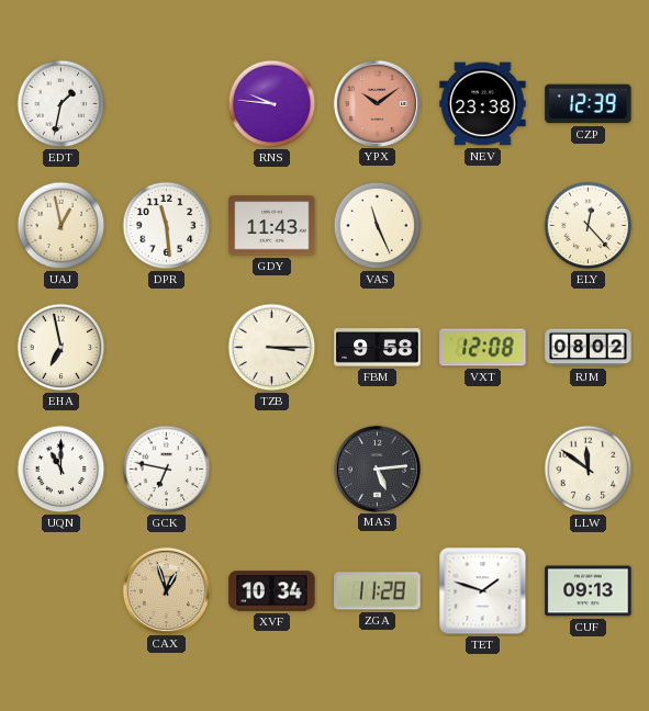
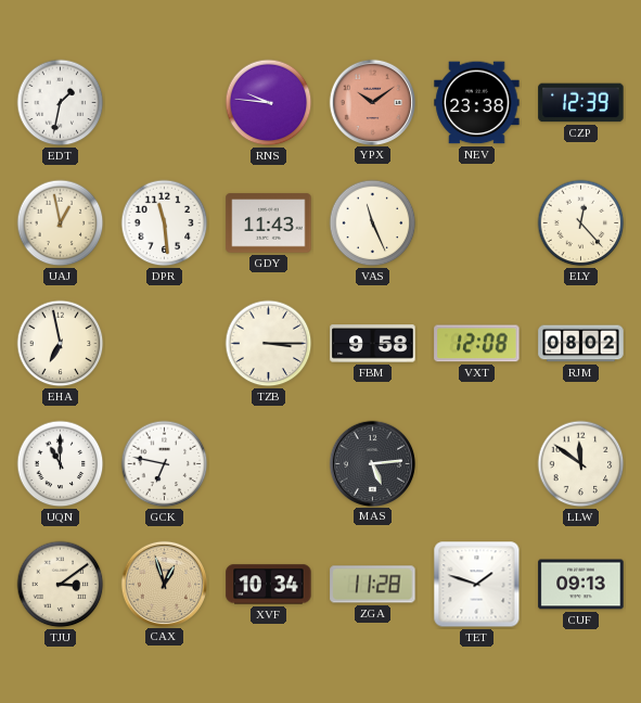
TJU: none -> 3:09 (61, 585)
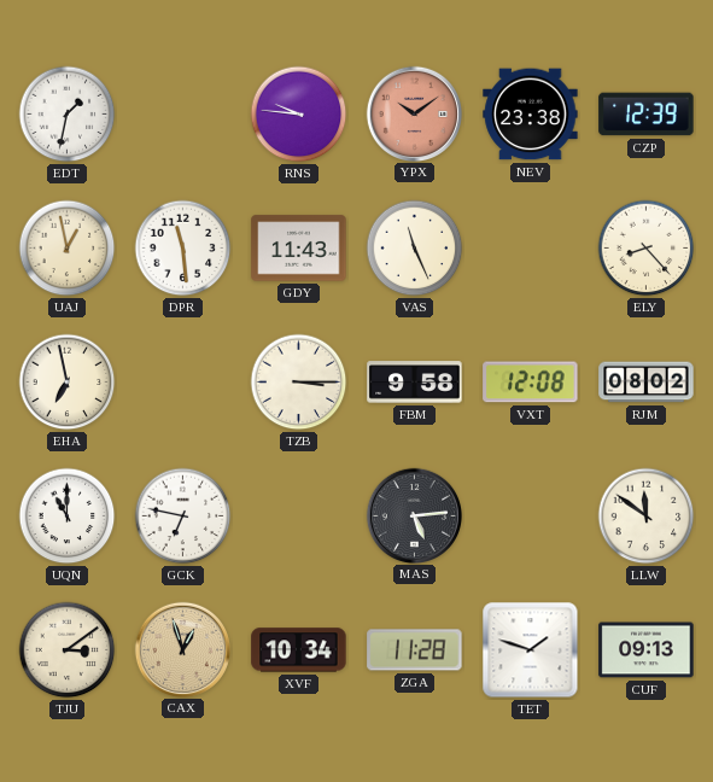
ELY: 12:23 -> 8:23 (647, 249)
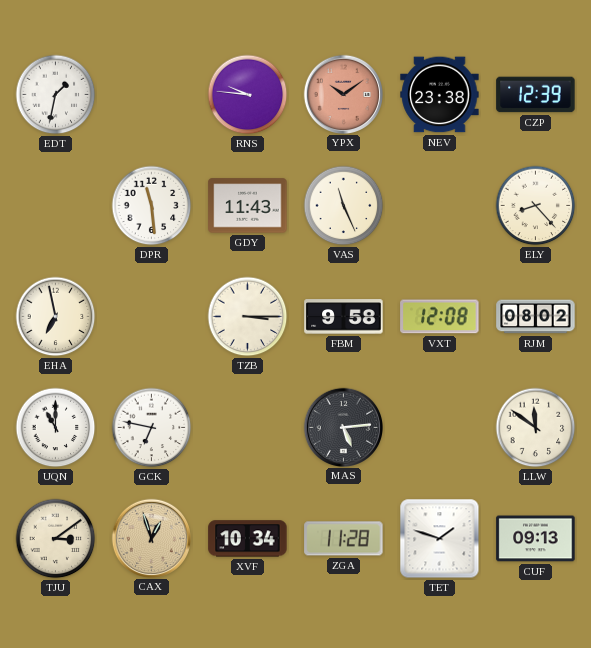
UAJ: 12:58 -> none (68, 249)
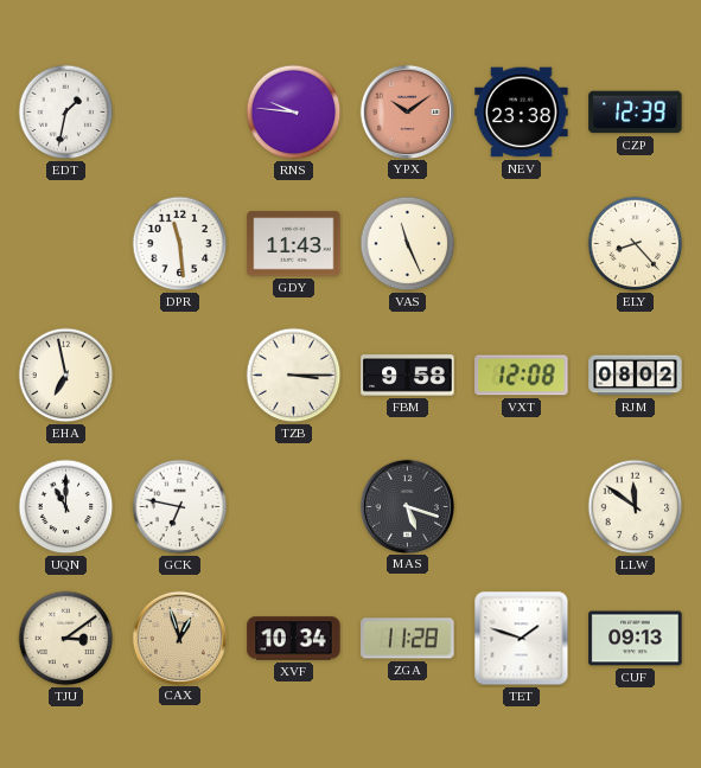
MAS: 5:14 -> 5:18 (407, 506)
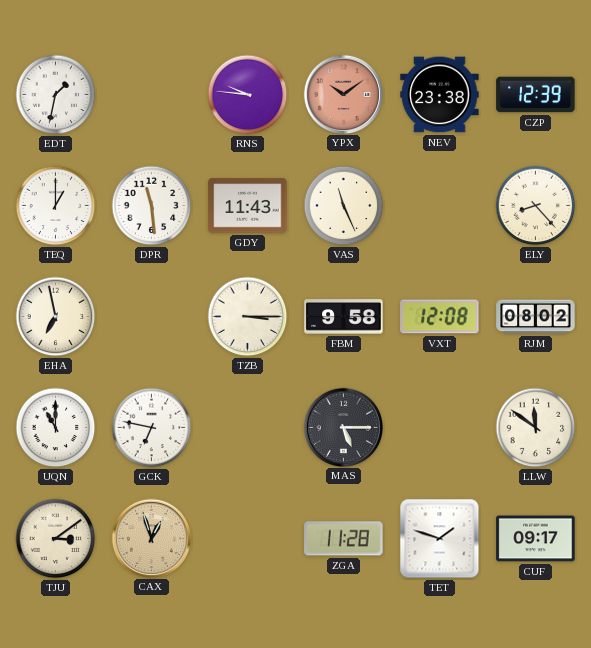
TEQ: none -> 1:00 (56, 206)
MAS: 5:18 -> 5:15 (343, 427)
XVF: 10:34 -> none (294, 639)
CUF: 09:13 -> 09:17 (536, 539)
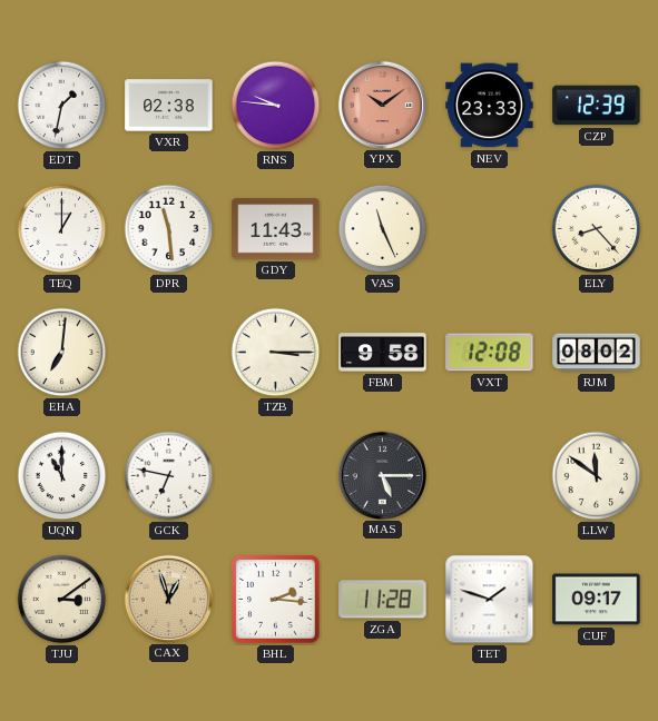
VXR: none -> 02:38 (169, 106)
NEV: 23:38 -> 23:33 (490, 106)
EHA: 6:58 -> 7:01 (62, 353)
BHL: none -> 2:16 (276, 600)
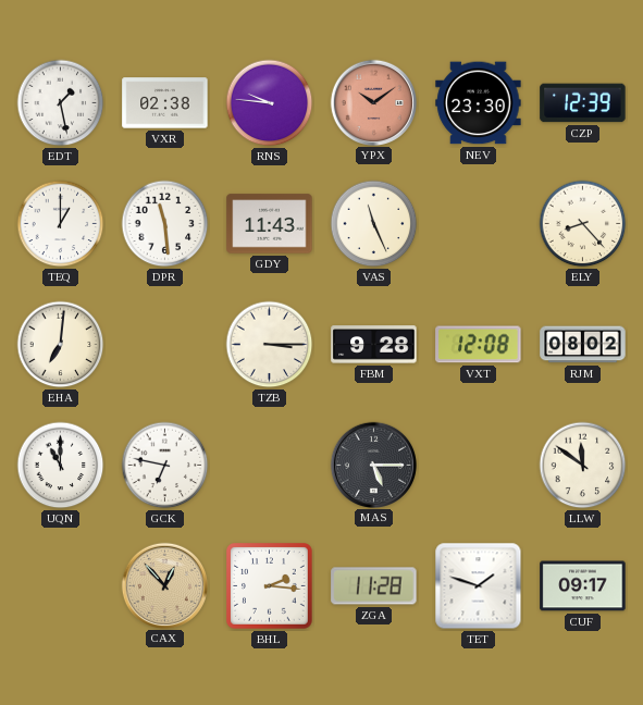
EDT: 1:32 -> 1:28 (61, 103)
NEV: 23:33 -> 23:30 (479, 103)
FBM: 9:58 -> 9:28 (374, 345)
TJU: 3:09 -> none (62, 600)
CAX: 12:57 -> 12:53 (164, 585)
